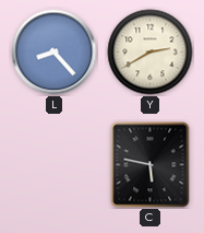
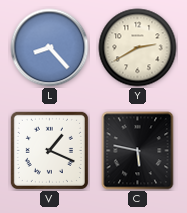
V: none -> 1:19 (49, 150)
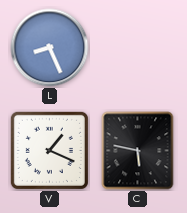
L: 8:23 -> 8:26 (50, 48)
Y: 2:40 -> none (138, 48)
